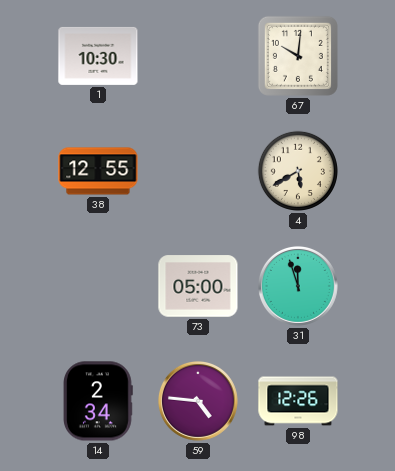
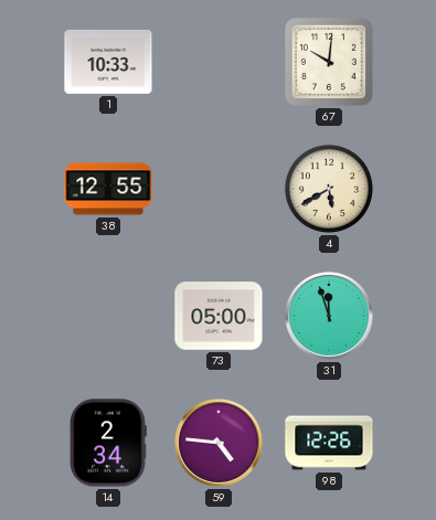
1: 10:30 -> 10:33 (108, 62)
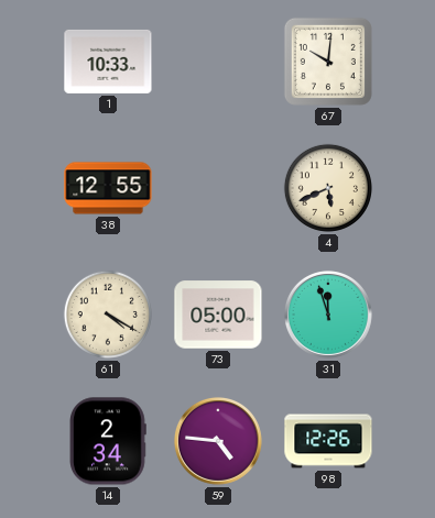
4: 5:40 -> 5:41 (328, 188)
61: none -> 4:20 (108, 315)
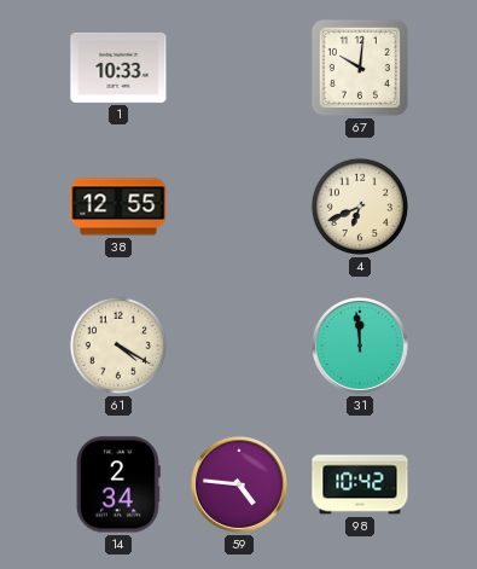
4: 5:41 -> 6:41 (360, 207)
73: 05:00 -> none (218, 315)
31: 11:57 -> 11:59 (360, 346)
98: 12:26 -> 10:42 (360, 484)
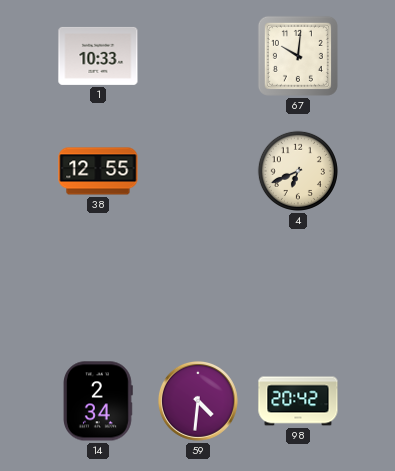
61: 4:20 -> none (118, 346)
31: 11:59 -> none (360, 346)
59: 4:46 -> 4:31 (198, 401)
98: 10:42 -> 20:42 (298, 401)
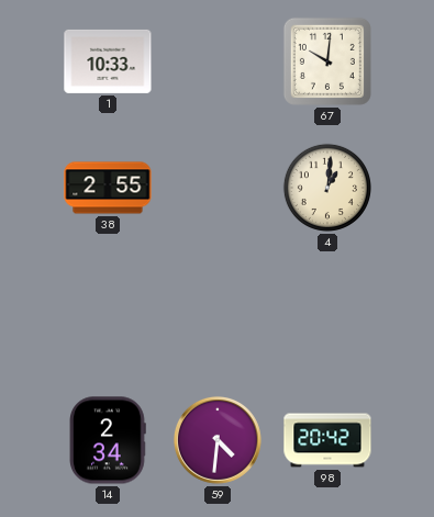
38: 12:55 -> 2:55 (108, 188)
4: 6:41 -> 1:01 (327, 188)
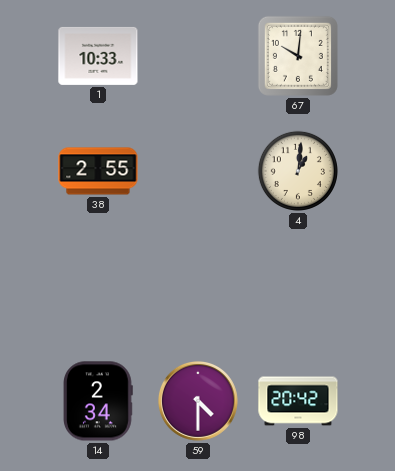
59: 4:31 -> 4:30 (198, 401)
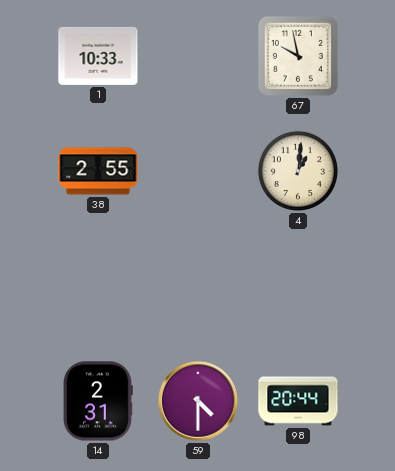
67: 10:01 -> 9:58 (298, 56)
14: 2:34 -> 2:31 (99, 401)
98: 20:42 -> 20:44 (298, 401)
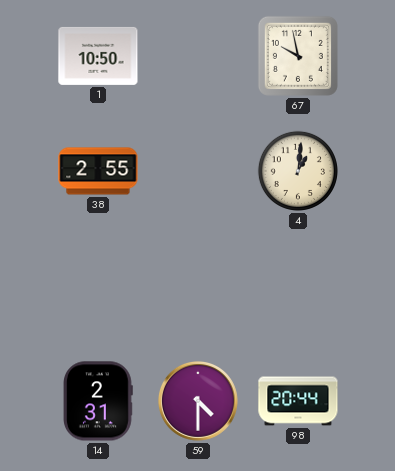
1: 10:33 -> 10:50 (98, 56)
